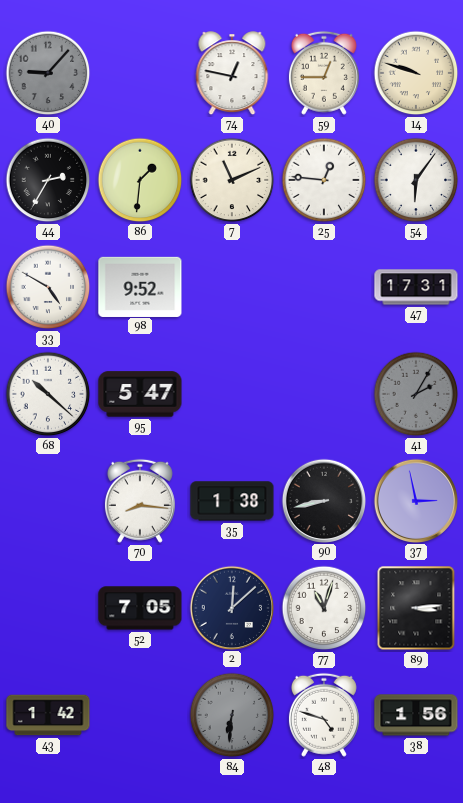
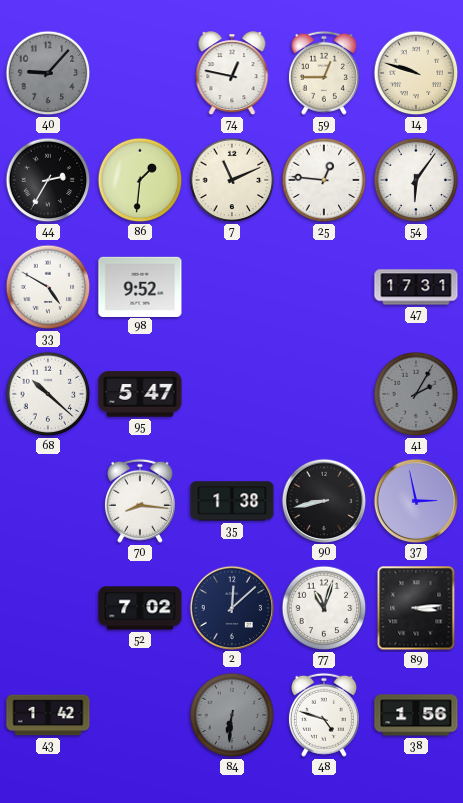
52: 7:05 -> 7:02 (140, 608)
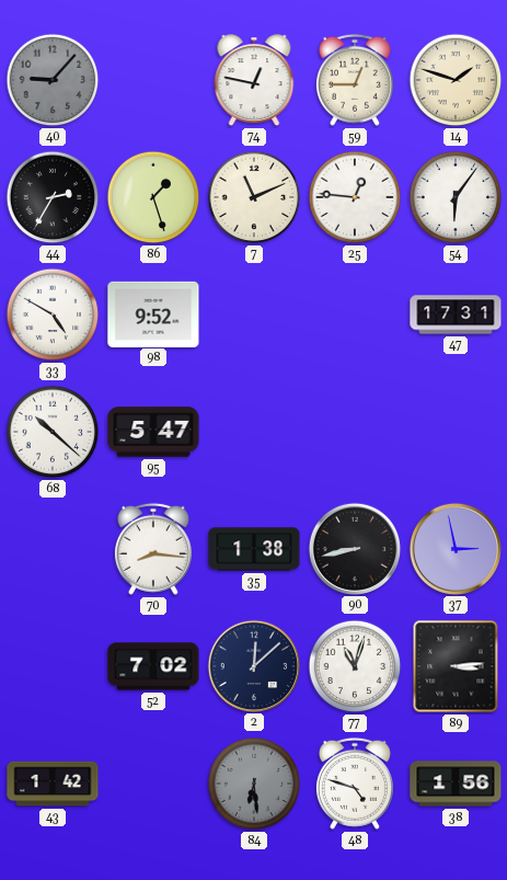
14: 9:48 -> 1:48 (456, 80)
86: 1:31 -> 1:27 (153, 197)
41: 2:05 -> none (416, 394)
84: 6:31 -> 6:29 (254, 784)
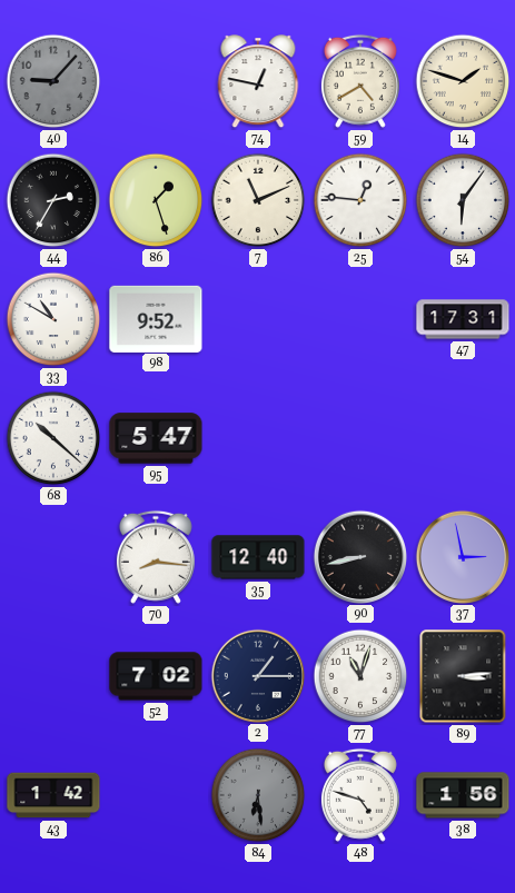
59: 12:45 -> 4:40 (360, 81)
33: 4:50 -> 10:50 (53, 319)
35: 1:38 -> 12:40 (258, 557)
2: 12:08 -> 1:15 (257, 675)
